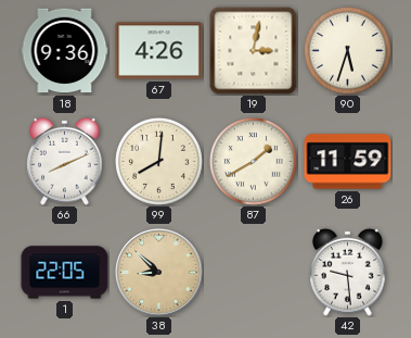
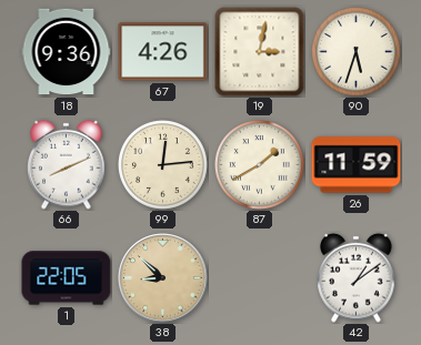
99: 8:01 -> 12:14 (163, 165)
42: 9:29 -> 1:09 (357, 277)
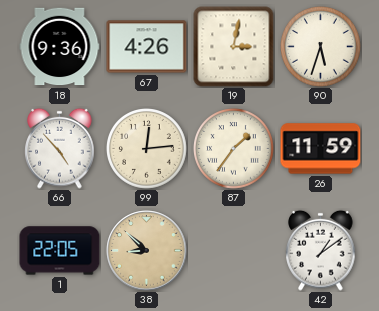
66: 8:11 -> 4:53 (60, 148)
87: 1:40 -> 1:36 (234, 149)
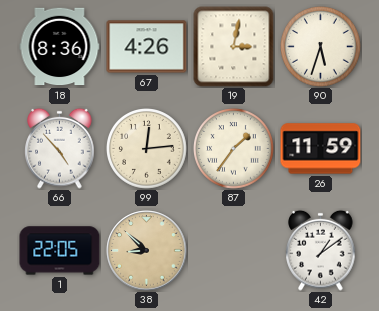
18: 9:36 -> 8:36 (60, 47)
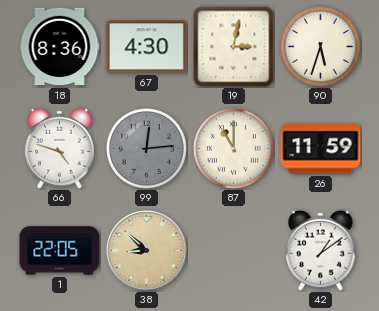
67: 4:26 -> 4:30 (147, 47)
66: 4:53 -> 4:48 (60, 148)
99 dial: cream -> grey (147, 149)
87: 1:36 -> 11:00 (234, 149)
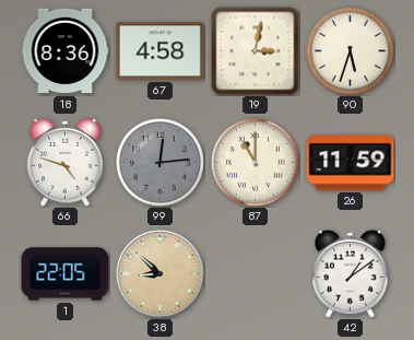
67: 4:30 -> 4:58 (161, 51)
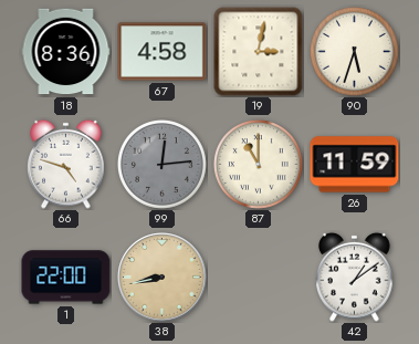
1: 22:05 -> 22:00 (66, 278)
38: 8:52 -> 8:43 (163, 278)
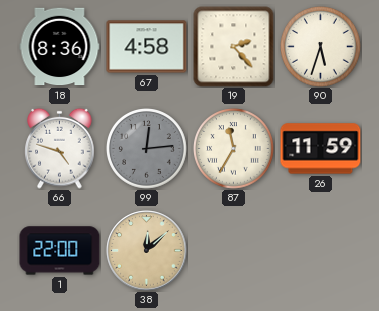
19: 3:02 -> 2:23 (234, 47)
87: 11:00 -> 11:35 (234, 149)
38: 8:43 -> 12:08 (147, 251)
42: 1:09 -> none (355, 277)
